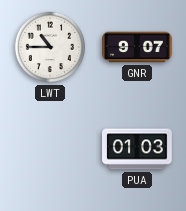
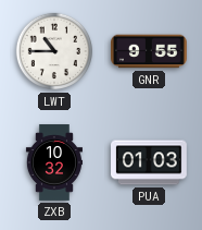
GNR: 9:07 -> 9:55 (150, 51)
ZXB: none -> 10:32 (53, 162)
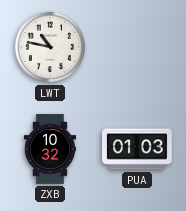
LWT: 10:45 -> 10:47 (50, 47)
GNR: 9:55 -> none (150, 51)
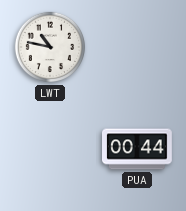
ZXB: 10:32 -> none (49, 149)
PUA: 01:03 -> 00:44 (138, 149)
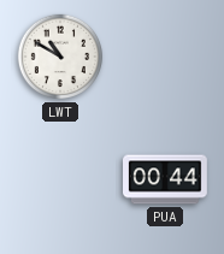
LWT: 10:47 -> 10:50 (60, 57)
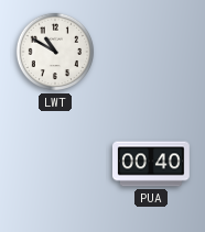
PUA: 00:44 -> 00:40 (152, 164)
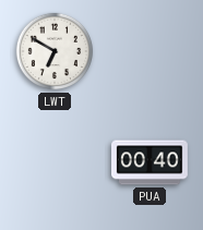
LWT: 10:50 -> 6:50 (55, 51)
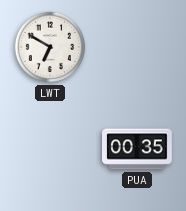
PUA: 00:40 -> 00:35 (138, 149)
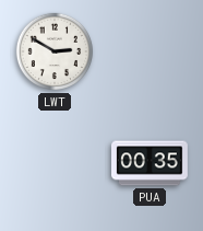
LWT: 6:50 -> 2:50 (55, 51)
